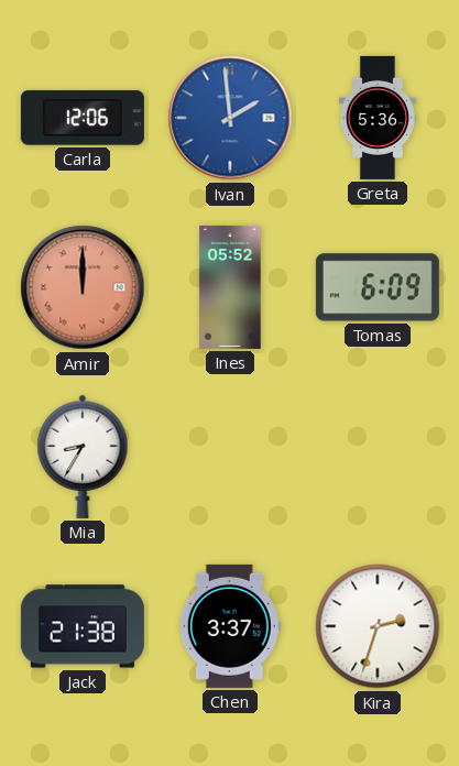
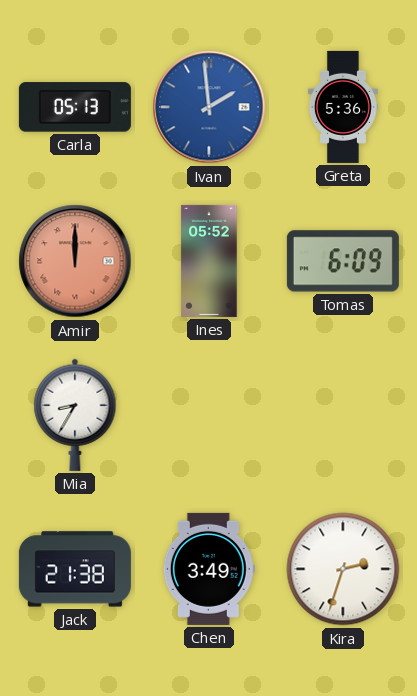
Carla: 12:06 -> 05:13 (75, 107)
Chen: 3:37 -> 3:49 (209, 569)
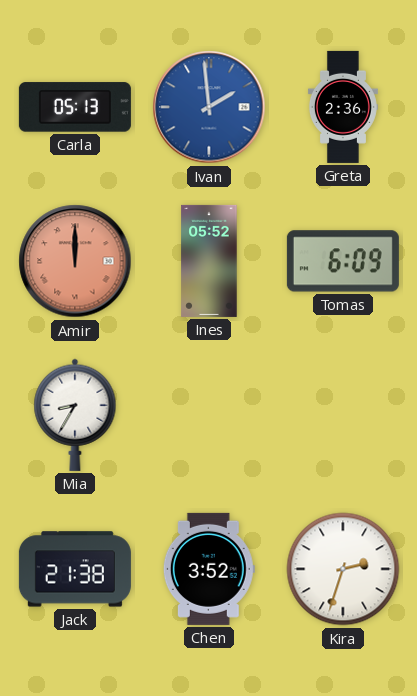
Greta: 5:36 -> 2:36 (343, 107)
Chen: 3:49 -> 3:52 (209, 569)
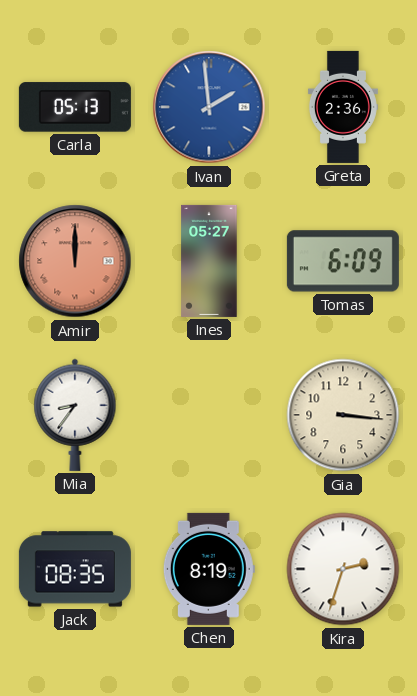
Ines: 05:52 -> 05:27 (209, 261)
Mia: 8:35 -> 8:36 (75, 415)
Gia: none -> 3:16 (343, 415)
Jack: 21:38 -> 08:35 (75, 569)
Chen: 3:52 -> 8:19 (209, 569)
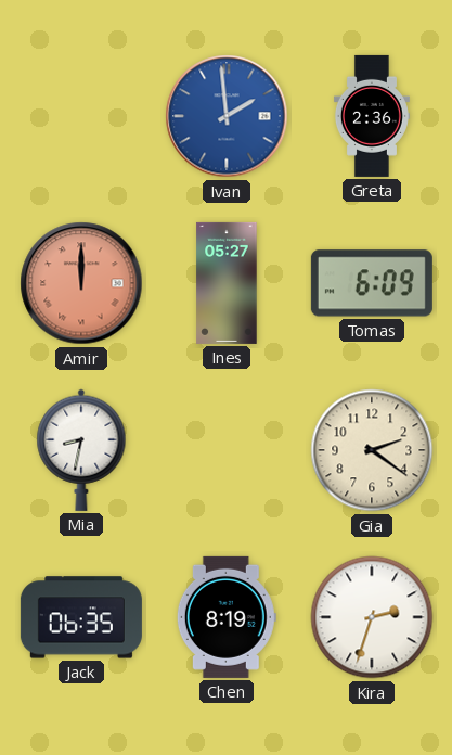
Carla: 05:13 -> none (75, 107)
Mia: 8:36 -> 8:32 (81, 450)
Gia: 3:16 -> 2:21 (372, 450)
Jack: 08:35 -> 06:35 (81, 617)
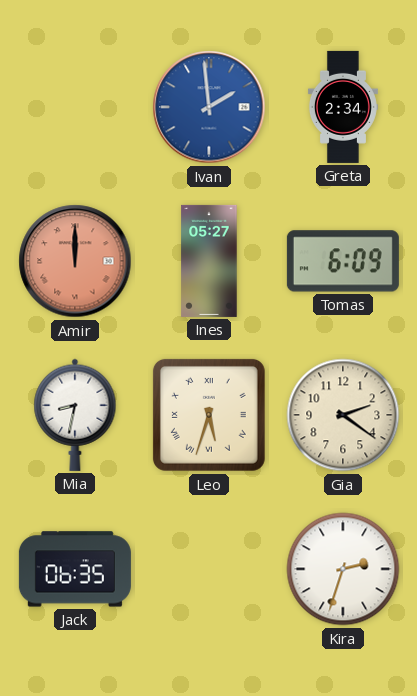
Greta: 2:36 -> 2:34 (343, 107)
Leo: none -> 5:33 (209, 415)
Chen: 8:19 -> none (227, 617)
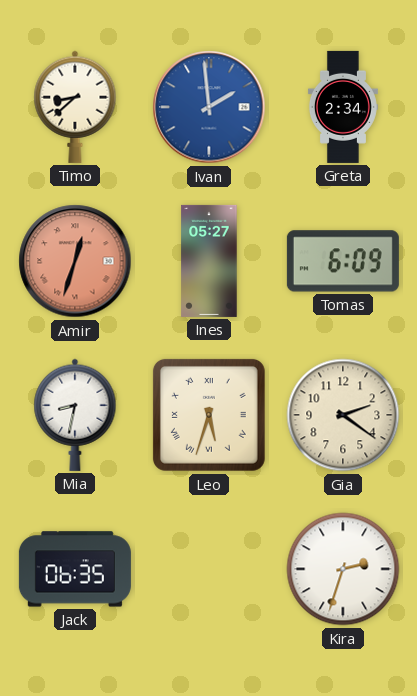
Timo: none -> 8:38 (75, 107)
Amir: 12:00 -> 12:33 (75, 261)
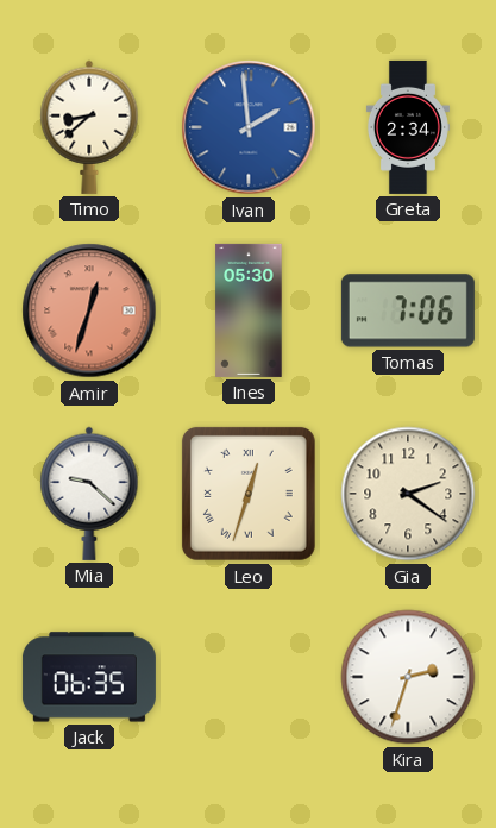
Ines: 05:27 -> 05:30 (249, 310)
Tomas: 6:09 -> 7:06 (408, 310)
Mia: 8:32 -> 9:22 (89, 494)
Leo: 5:33 -> 12:33 (249, 494)
